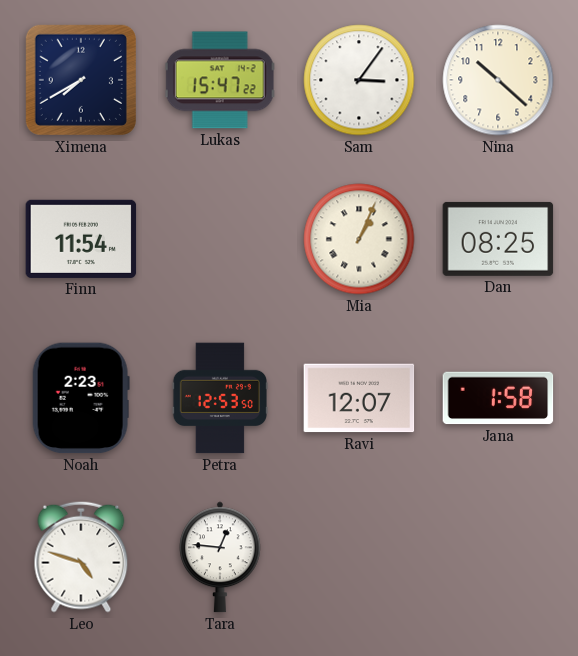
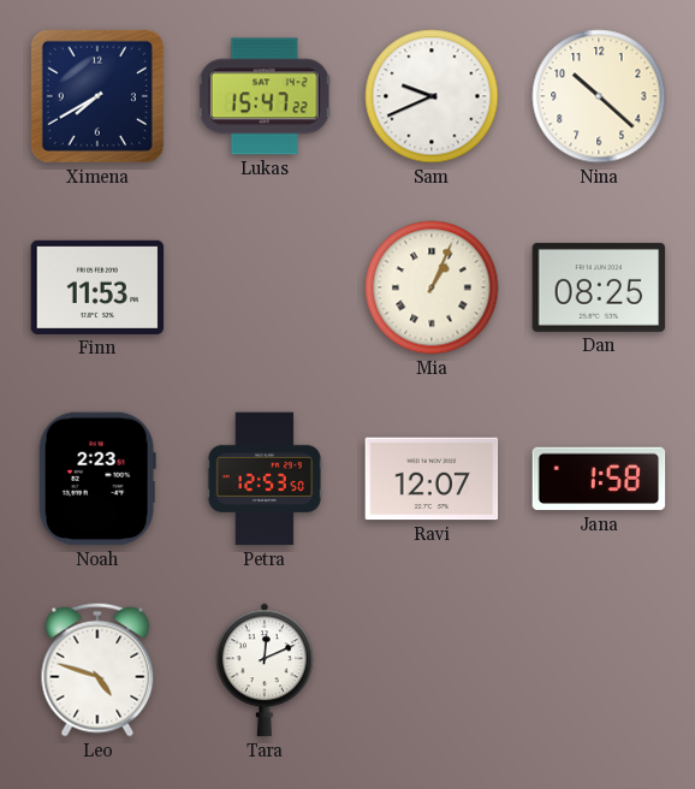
Sam: 3:06 -> 9:41 (432, 96)
Finn: 11:54 -> 11:53 (97, 287)
Tara: 12:46 -> 12:11 (266, 670)
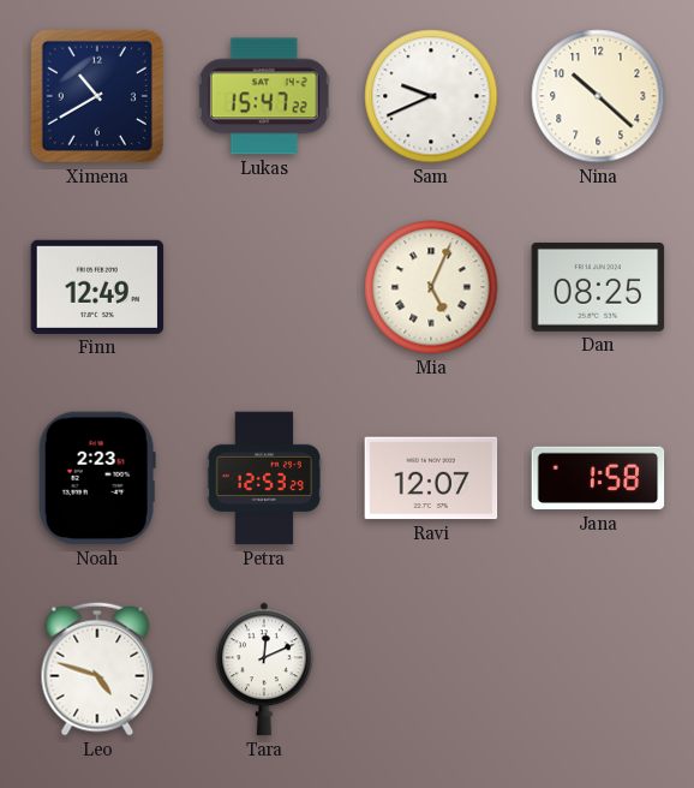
Ximena: 7:40 -> 10:40 (97, 96)
Finn: 11:53 -> 12:49 (97, 287)
Mia: 1:04 -> 5:04 (431, 287)
Petra: 12:53:50 -> 12:53:29 (263, 478)
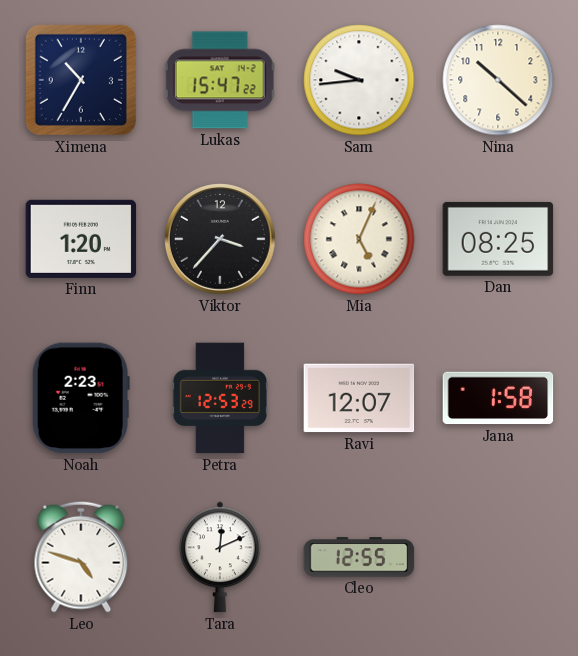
Ximena: 10:40 -> 10:35 (81, 80)
Sam: 9:41 -> 9:44 (359, 80)
Finn: 12:49 -> 1:20 (81, 239)
Viktor: none -> 3:37 (221, 240)
Cleo: none -> 12:55 (359, 557)
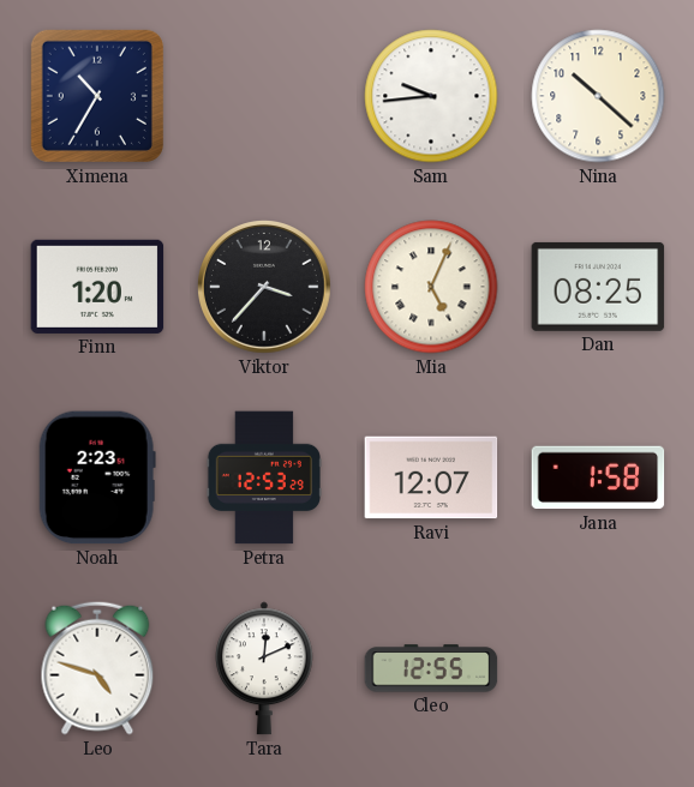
Lukas: 15:47 -> none (220, 80)
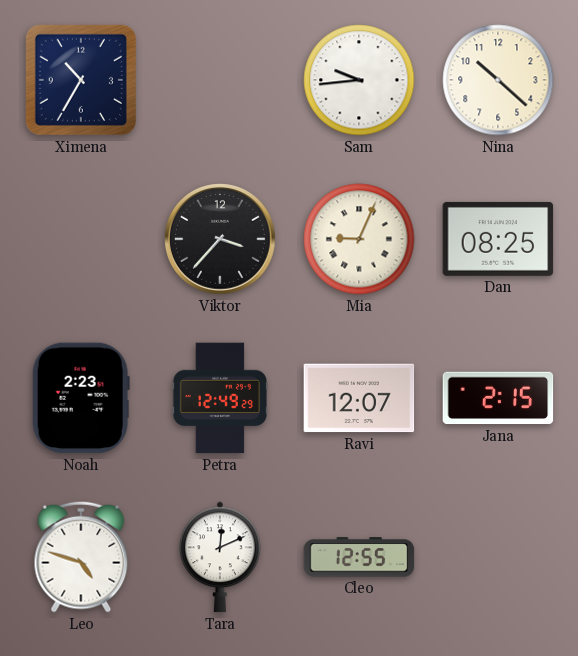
Finn: 1:20 -> none (97, 287)
Mia: 5:04 -> 9:04 (359, 239)
Petra: 12:53 -> 12:49 (219, 398)
Jana: 1:58 -> 2:15 (498, 398)
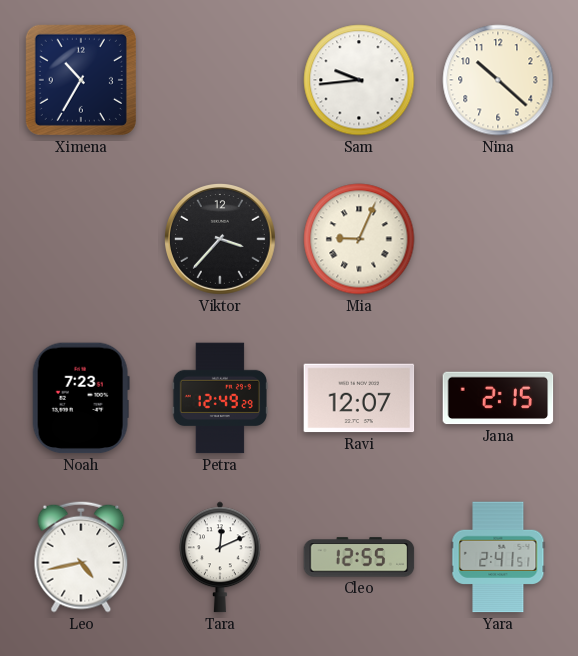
Dan: 08:25 -> none (498, 239)
Noah: 2:23 -> 7:23 (81, 398)
Leo: 4:48 -> 4:43 (81, 557)
Yara: none -> 2:41 (498, 557)
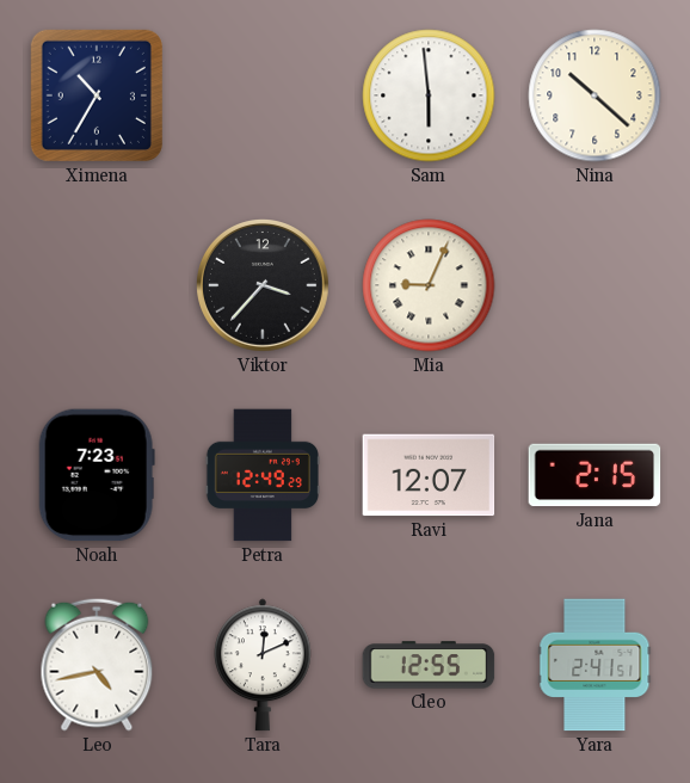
Sam: 9:44 -> 5:59 (429, 95)
